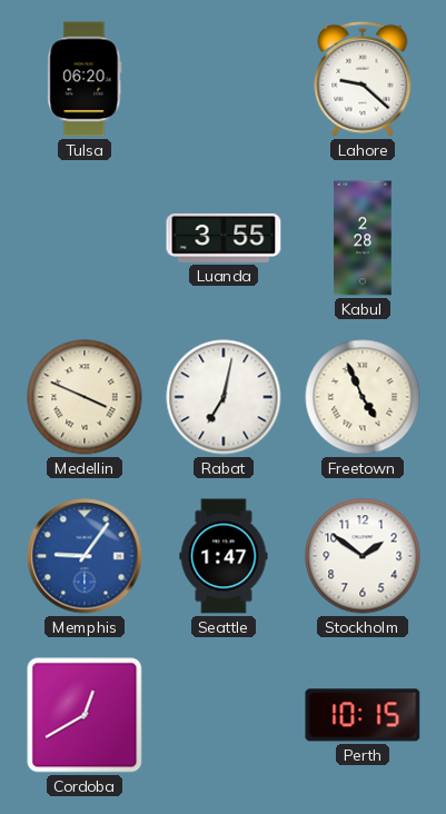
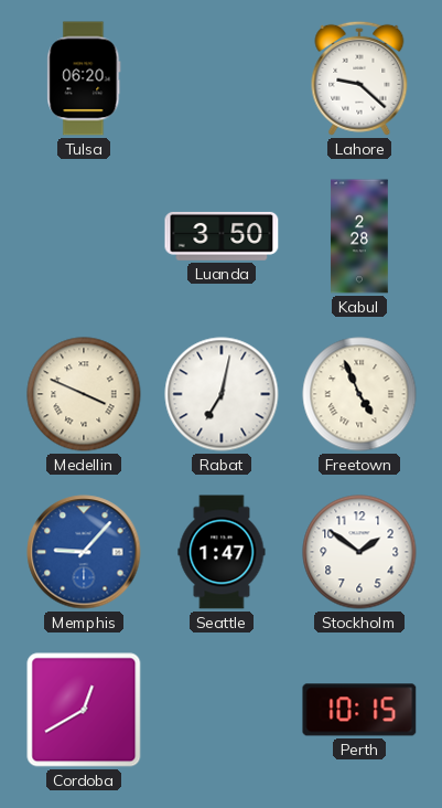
Luanda: 3:55 -> 3:50 (222, 236)
Memphis: 9:06 -> 9:07 (84, 552)
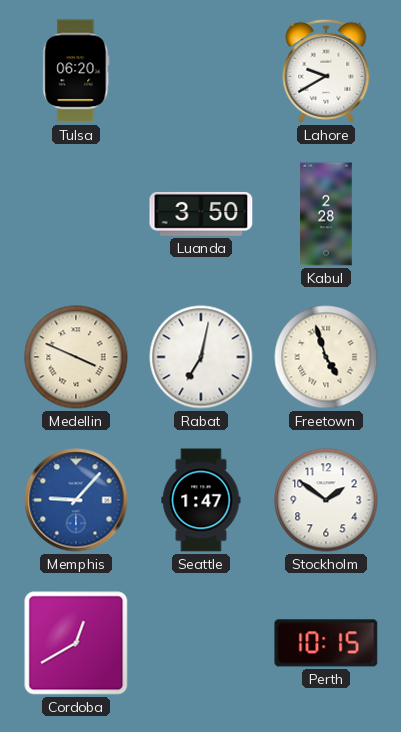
Lahore: 9:22 -> 9:40 (326, 71)
Freetown: 4:56 -> 4:57 (326, 357)
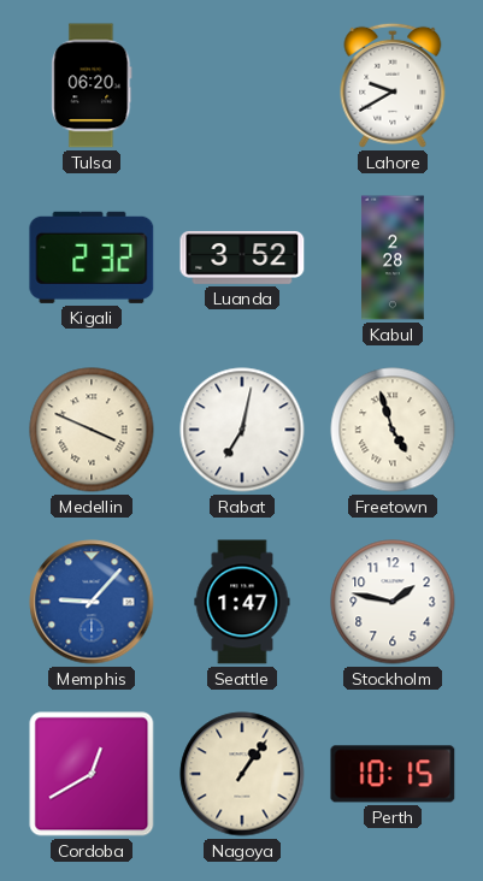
Kigali: none -> 2:32 (92, 258)
Luanda: 3:50 -> 3:52 (242, 258)
Stockholm: 1:51 -> 1:47 (393, 602)
Nagoya: none -> 1:06 (242, 774)
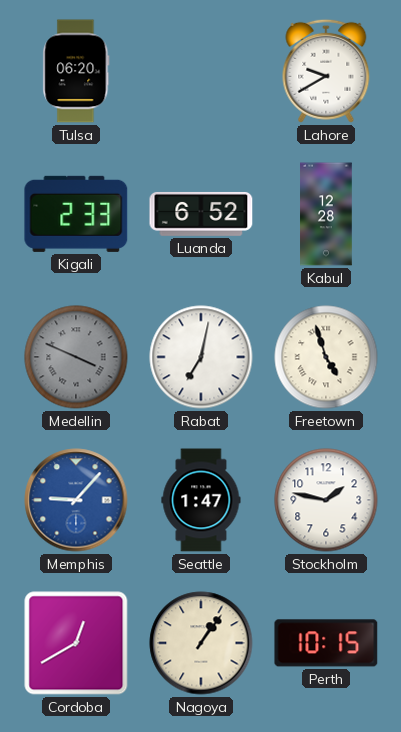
Kigali: 2:32 -> 2:33 (76, 214)
Luanda: 3:52 -> 6:52 (201, 214)
Kabul: 2:28 -> 12:28 (326, 214)
Medellin dial: cream -> grey (76, 357)
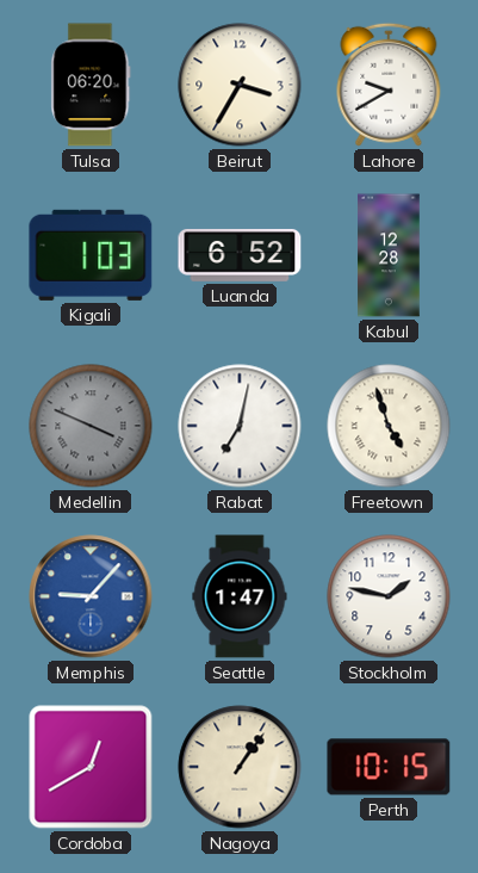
Beirut: none -> 3:35 (240, 85)
Kigali: 2:33 -> 1:03 (91, 255)
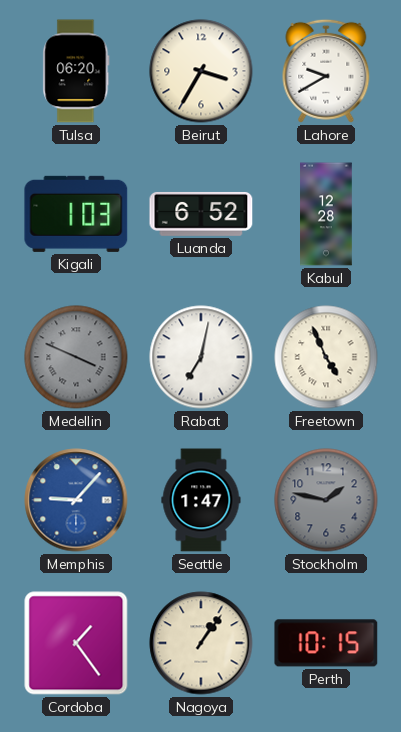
Freetown: 4:57 -> 4:56 (326, 357)
Stockholm dial: white -> grey (326, 500)
Cordoba: 12:40 -> 1:24 (76, 643)
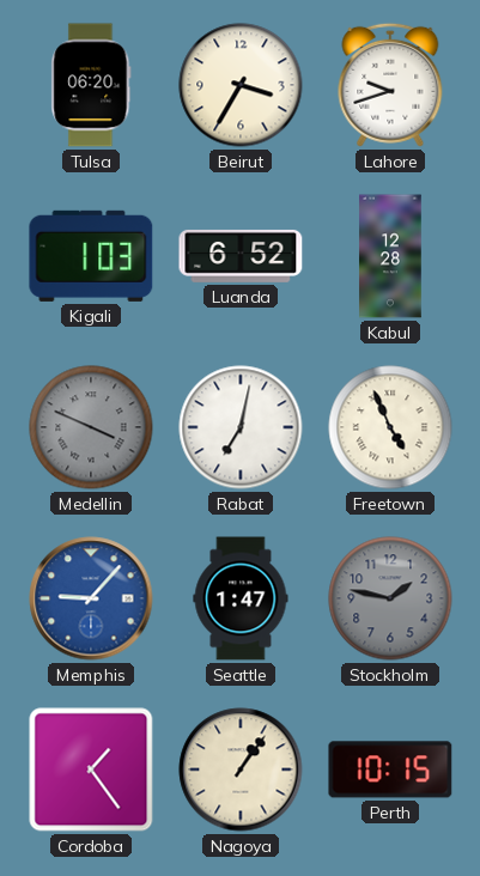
Lahore: 9:40 -> 9:42 (390, 85)
